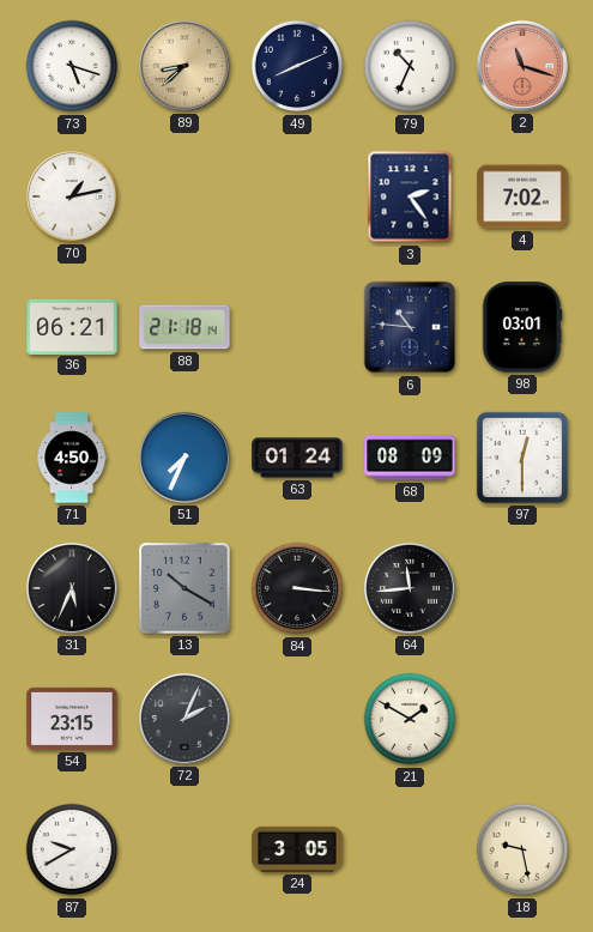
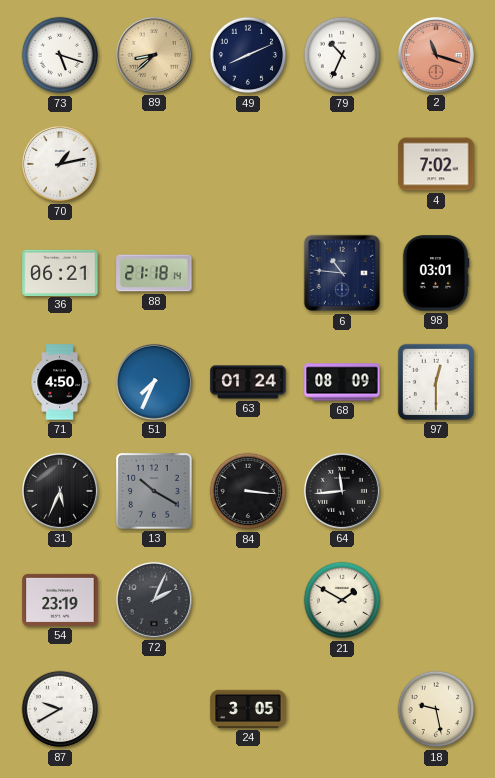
3: 2:24 -> none (410, 196)
54: 23:15 -> 23:19 (60, 600)
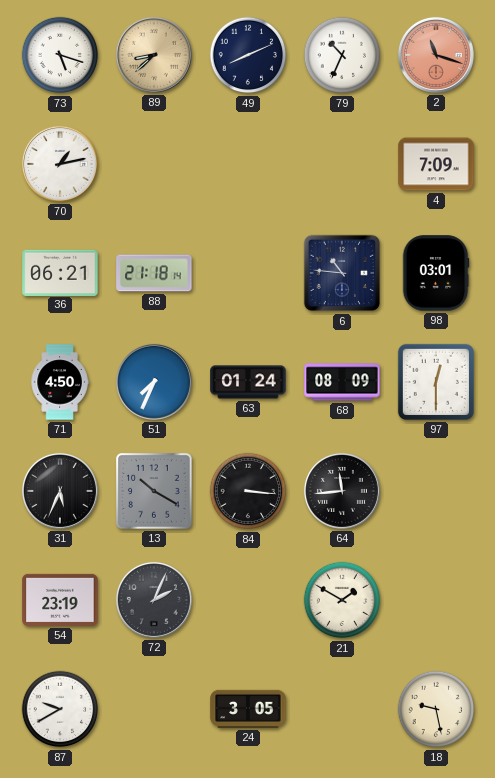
4: 7:02 -> 7:09 (436, 164)
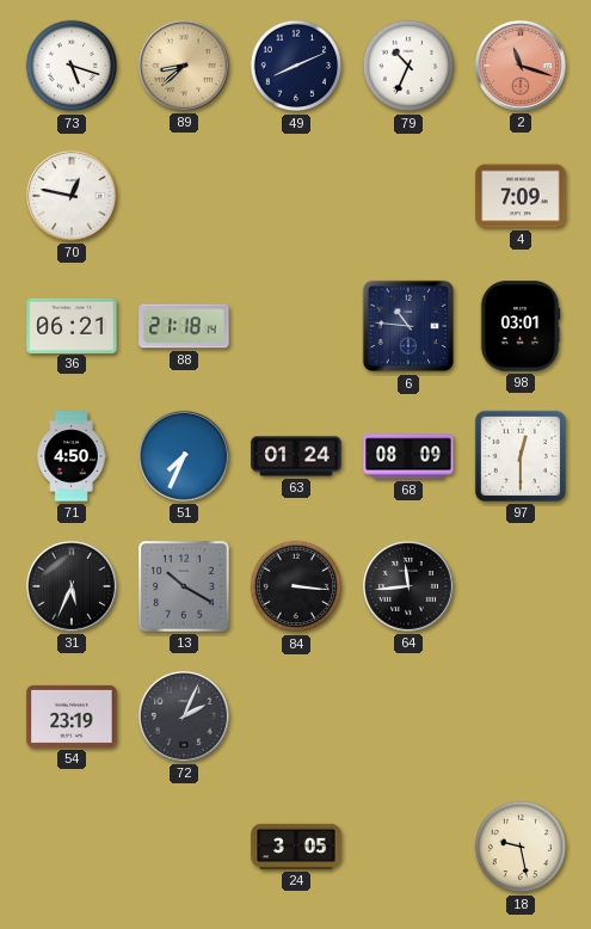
70: 1:13 -> 12:47 (72, 196)
21: 1:50 -> none (342, 600)
87: 9:40 -> none (60, 709)
